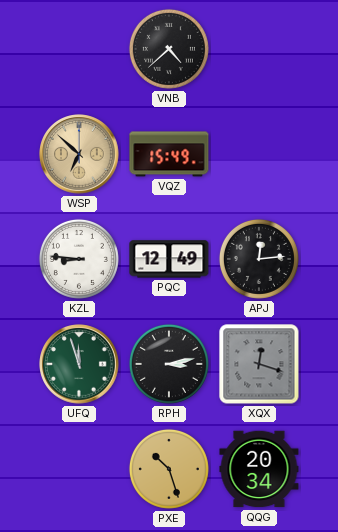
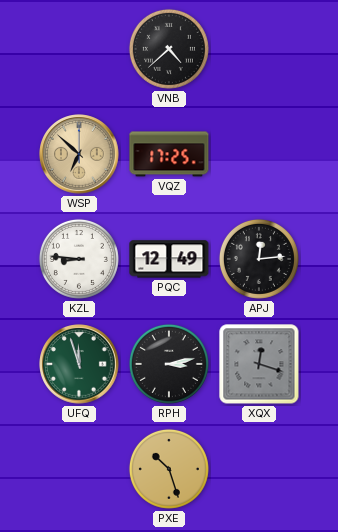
VQZ: 15:49 -> 17:25 (169, 154)
QQG: 20:34 -> none (259, 469)
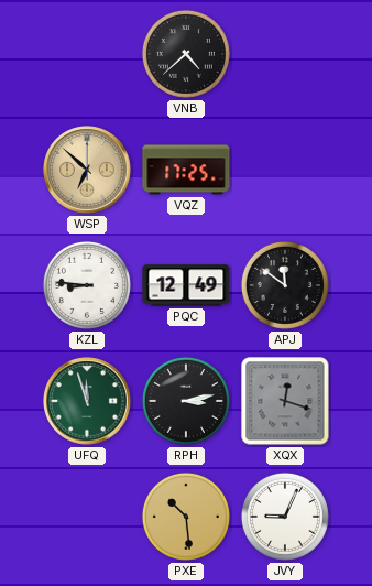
APJ: 12:14 -> 11:51 (285, 285)
PXE: 10:27 -> 10:29 (186, 517)
JVY: none -> 9:04 (285, 517)
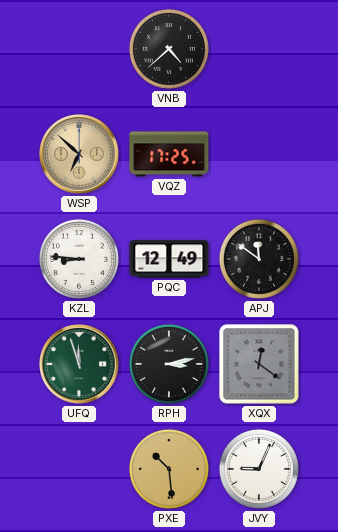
XQX: 12:18 -> 12:21 (259, 364)
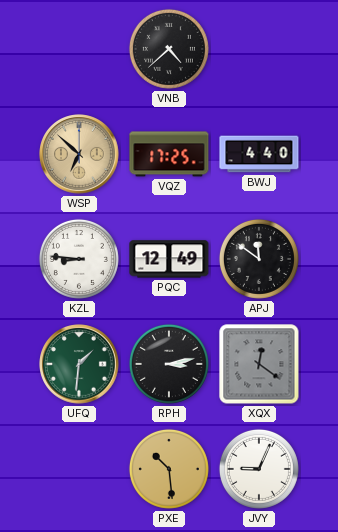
BWJ: none -> 4:40 (259, 154)
UFQ: 11:57 -> 1:31 (79, 364)
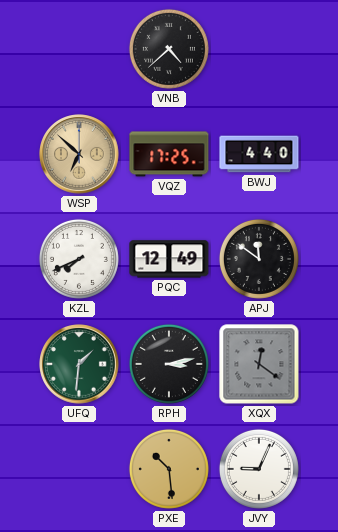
KZL: 8:46 -> 7:41 (79, 259)
